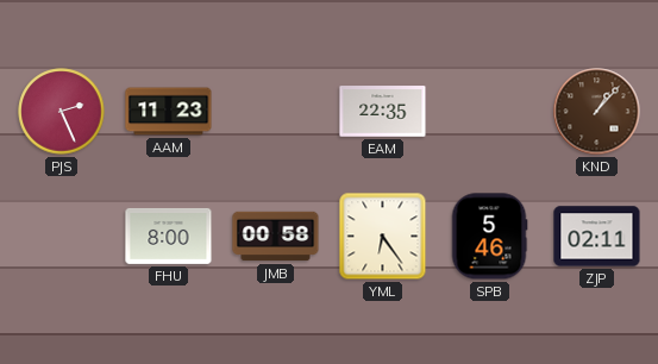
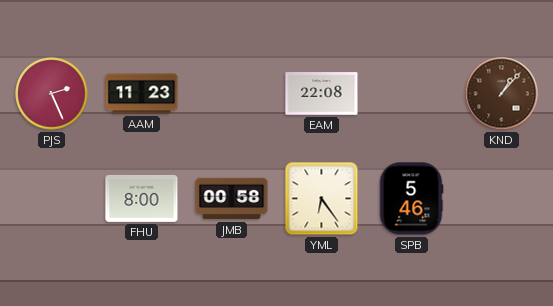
EAM: 22:35 -> 22:08 (322, 94)
ZJP: 02:11 -> none (597, 237)
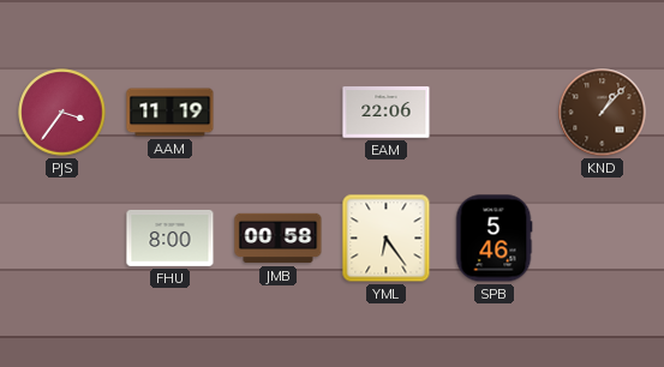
PJS: 2:26 -> 3:36 (62, 113)
AAM: 11:23 -> 11:19 (171, 113)
EAM: 22:08 -> 22:06 (387, 113)
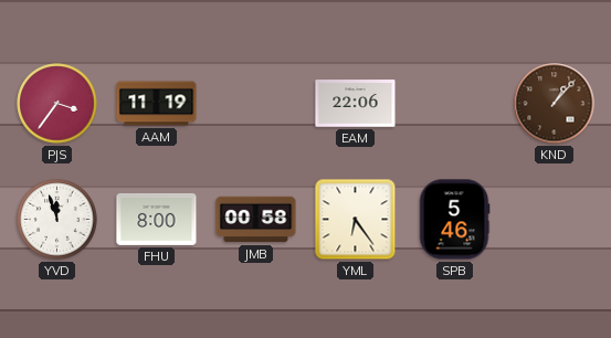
YVD: none -> 11:57 (57, 220)
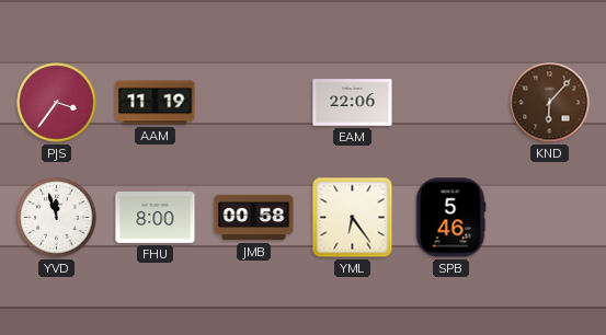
KND: 1:07 -> 6:07 (550, 103)
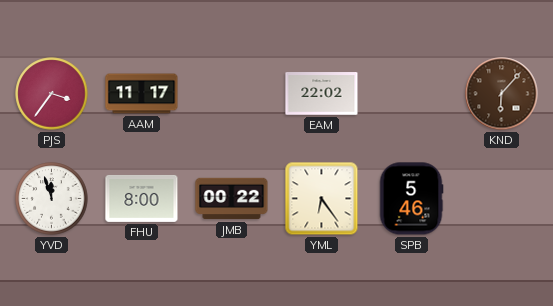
AAM: 11:19 -> 11:17 (142, 94)
EAM: 22:06 -> 22:02 (322, 94)
JMB: 00:58 -> 00:22 (232, 199)
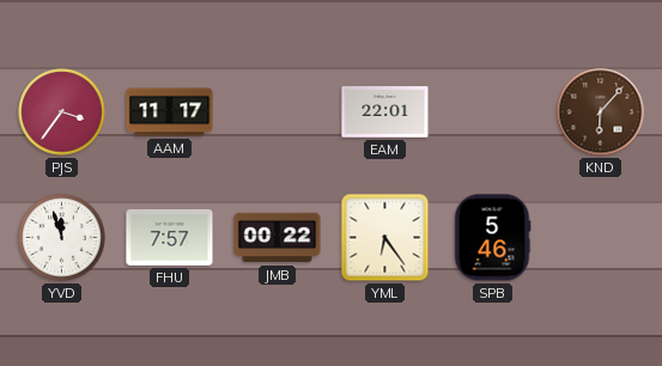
EAM: 22:02 -> 22:01 (385, 112)
FHU: 8:00 -> 7:57 (170, 237)
